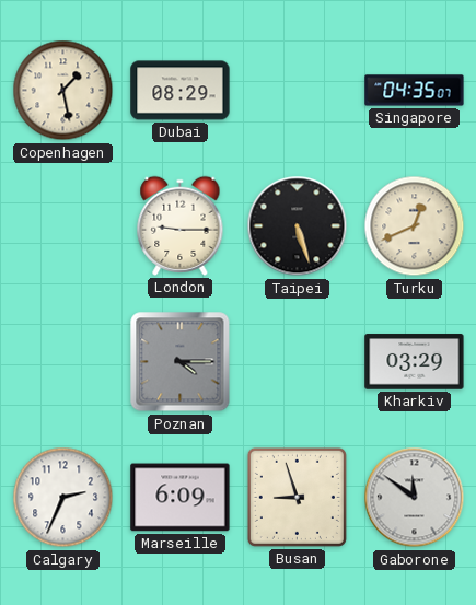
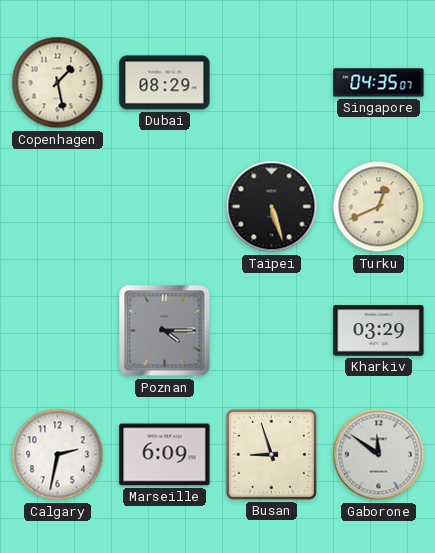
London: 9:15 -> none (181, 225)
Calgary: 2:34 -> 2:32 (58, 455)
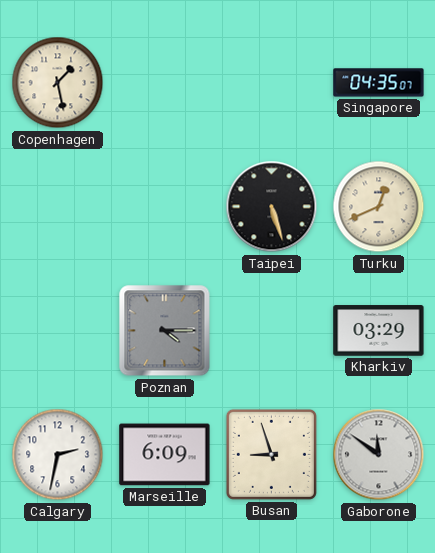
Dubai: 08:29 -> none (165, 83)
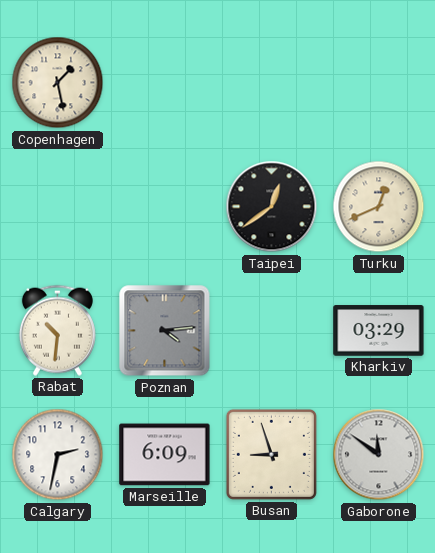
Singapore: 04:35 -> none (379, 83)
Taipei: 5:27 -> 12:39 (272, 207)
Rabat: none -> 10:31 (57, 330)
Poznan: 4:15 -> 4:14 (165, 331)
